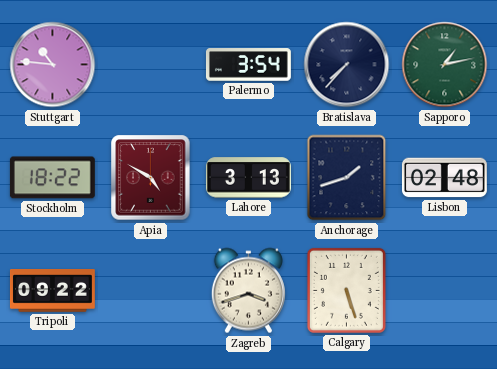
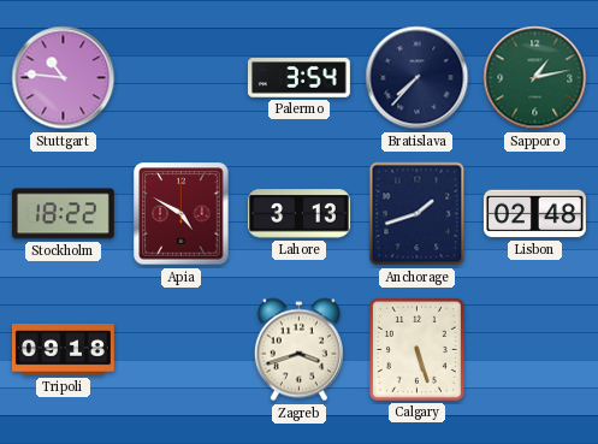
Tripoli: 09:22 -> 09:18 (63, 350)
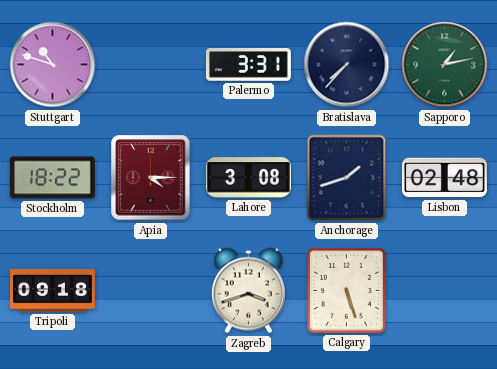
Stuttgart: 10:46 -> 10:48 (53, 65)
Palermo: 3:54 -> 3:31 (248, 65)
Apia: 4:50 -> 4:15 (151, 178)
Lahore: 3:13 -> 3:08 (248, 178)
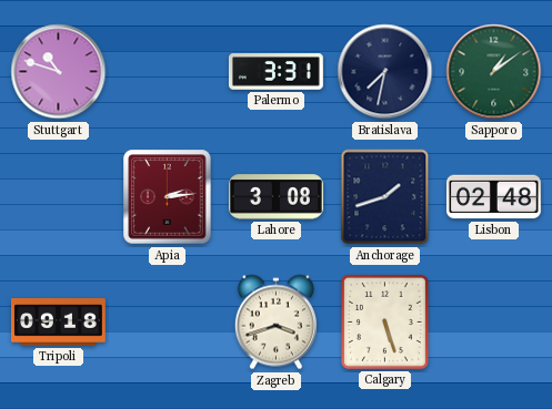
Bratislava: 7:37 -> 7:32 (385, 72)
Sapporo: 1:13 -> 1:09 (494, 72)
Stockholm: 18:22 -> none (52, 178)
Apia: 4:15 -> 2:14 (168, 197)
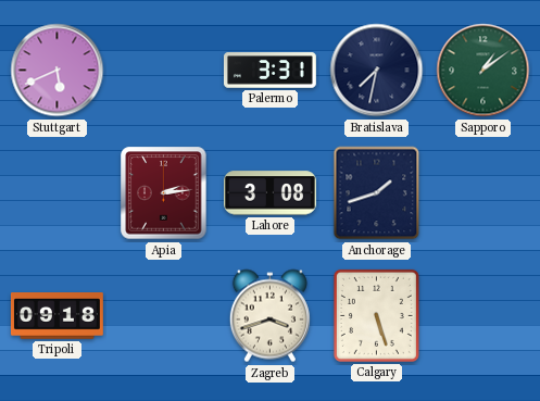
Stuttgart: 10:48 -> 5:41 (58, 71)
Lisbon: 02:48 -> none (493, 197)
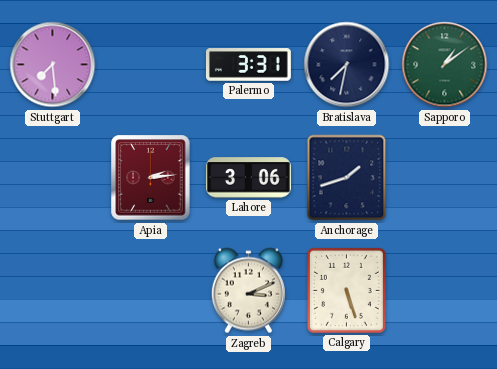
Stuttgart: 5:41 -> 7:29 (53, 65)
Lahore: 3:08 -> 3:06 (248, 178)
Tripoli: 09:18 -> none (56, 316)
Zagreb: 3:42 -> 3:11 (248, 291)
